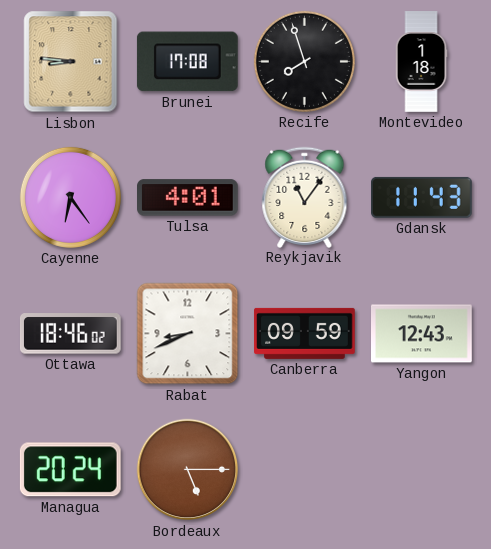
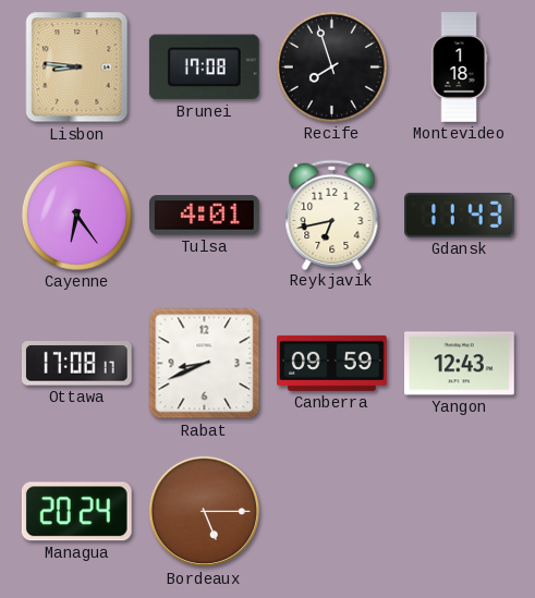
Reykjavik: 11:06 -> 6:43 (332, 215)
Ottawa: 18:46 -> 17:08 (76, 364)
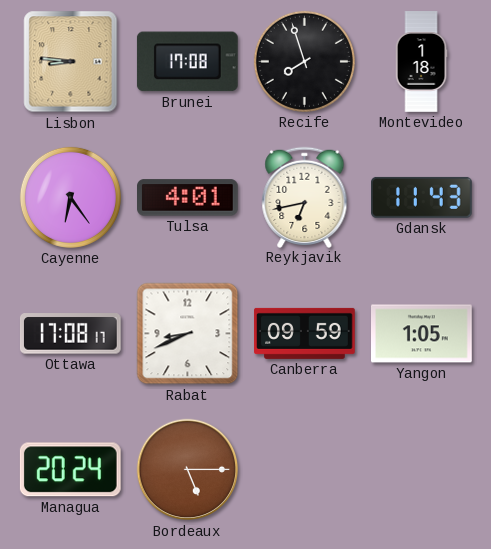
Yangon: 12:43 -> 1:05 (422, 334)
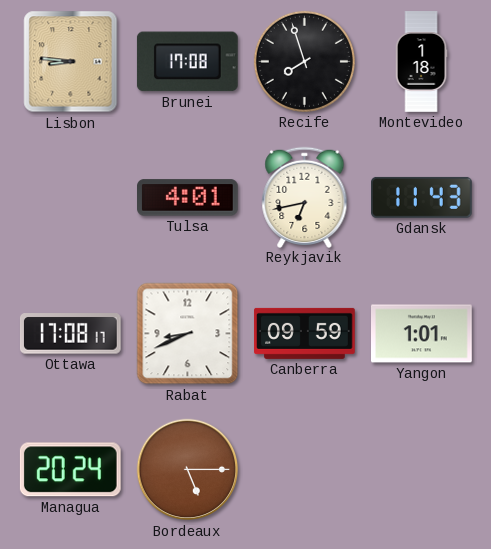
Cayenne: 6:24 -> none (70, 197)
Yangon: 1:05 -> 1:01 (422, 334)
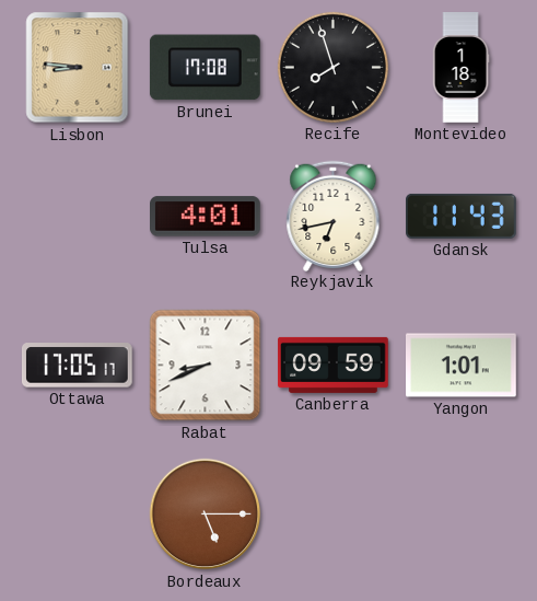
Ottawa: 17:08 -> 17:05 (77, 366)
Managua: 20:24 -> none (70, 470)
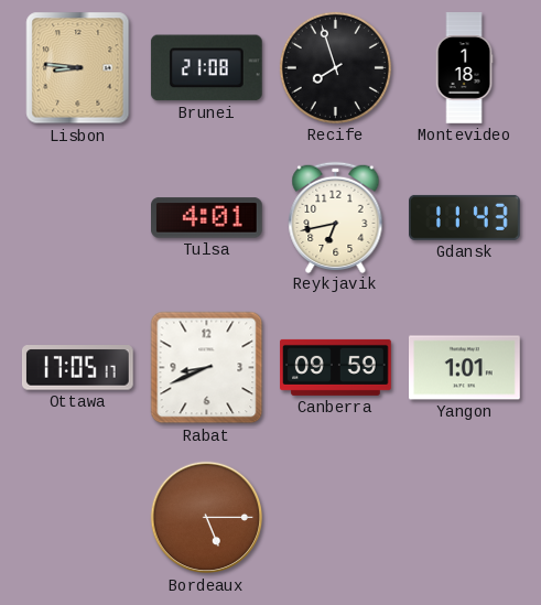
Brunei: 17:08 -> 21:08 (206, 68)
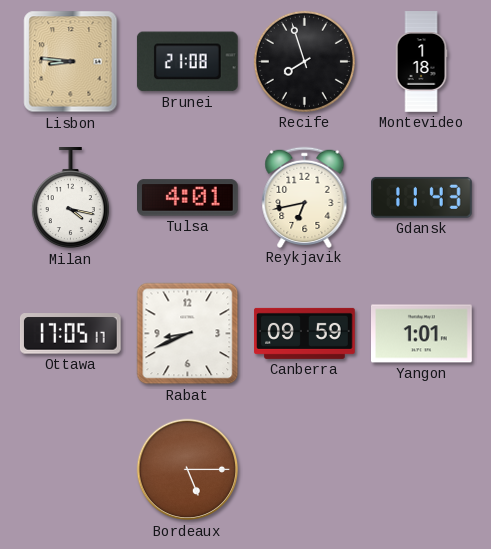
Milan: none -> 4:17 (70, 199)
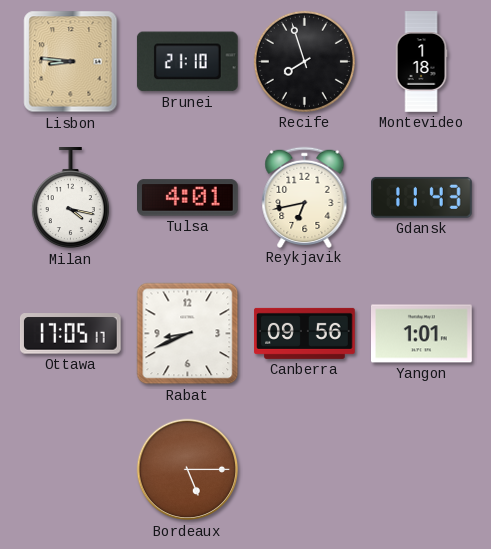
Brunei: 21:08 -> 21:10 (187, 62)
Canberra: 09:59 -> 09:56 (305, 333)
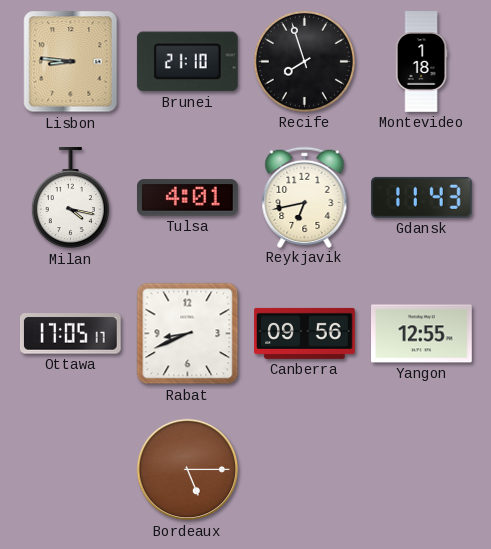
Yangon: 1:01 -> 12:55 (422, 334)
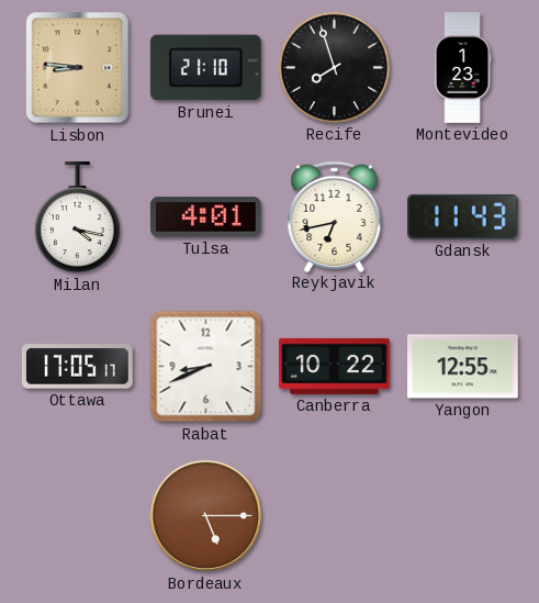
Montevideo: 1:18 -> 1:23 (462, 68)
Canberra: 09:56 -> 10:22 (335, 366)
